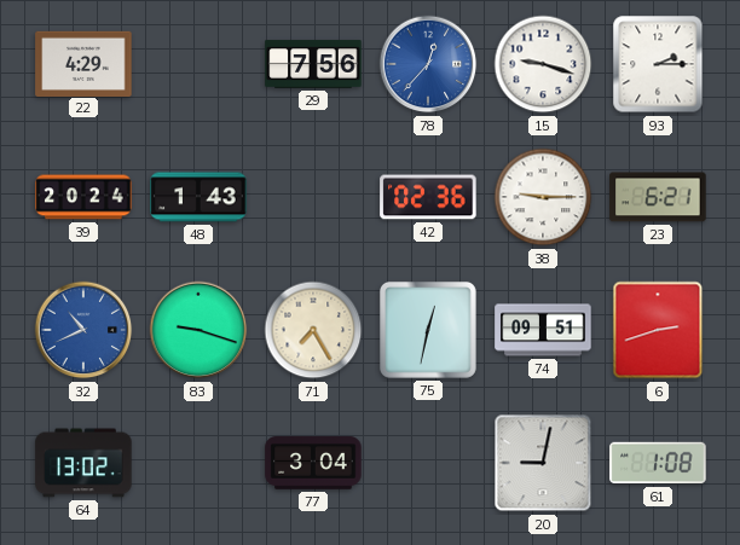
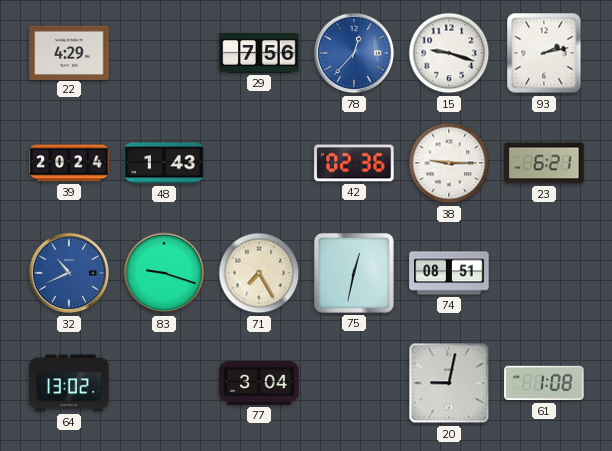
93: 2:15 -> 2:13 (544, 53)
74: 09:51 -> 08:51 (449, 273)
6: 2:42 -> none (658, 330)
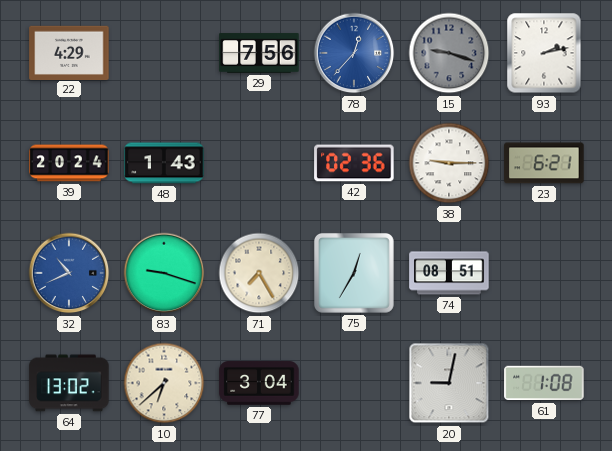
15 dial: white -> grey (449, 53)
75: 12:32 -> 12:35 (354, 273)
10: none -> 6:38 (164, 383)
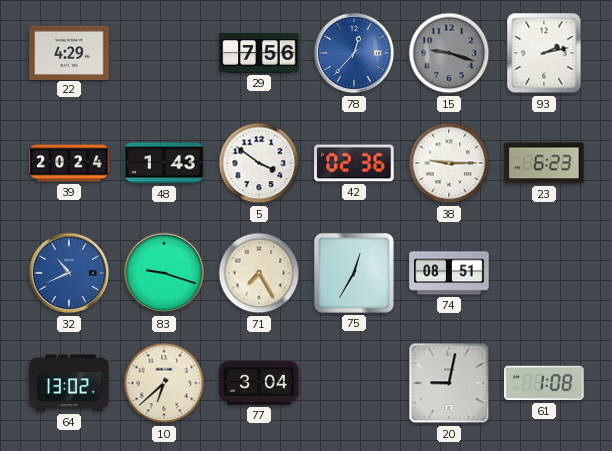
5: none -> 3:51 (259, 163)
23: 6:21 -> 6:23 (544, 163)
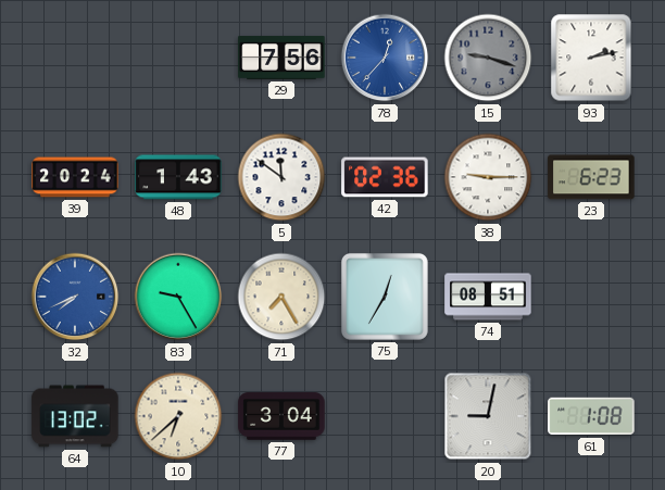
22: 4:29 -> none (69, 52)
5: 3:51 -> 11:51 (281, 177)
32: 10:41 -> 7:41 (75, 297)
83: 9:18 -> 9:25 (178, 297)
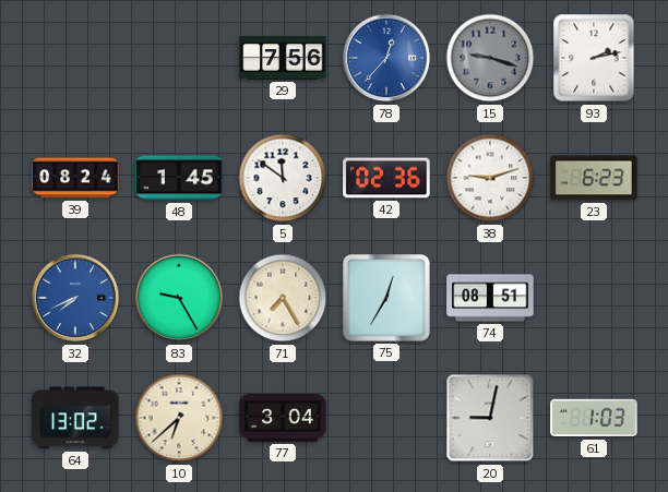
39: 20:24 -> 08:24 (75, 178)
48: 1:43 -> 1:45 (179, 178)
38: 9:15 -> 9:12 (490, 178)
61: 1:08 -> 1:03 (594, 418)
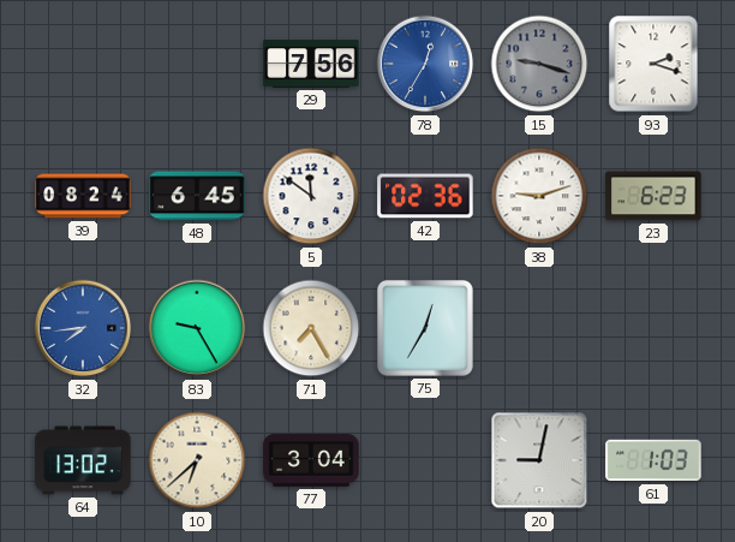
78: 12:37 -> 12:35 (425, 64)
93: 2:13 -> 2:18 (653, 64)
48: 1:45 -> 6:45 (197, 196)
32: 7:41 -> 7:44 (83, 328)
74: 08:51 -> none (490, 298)
